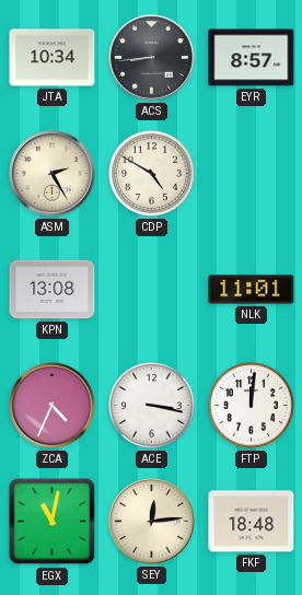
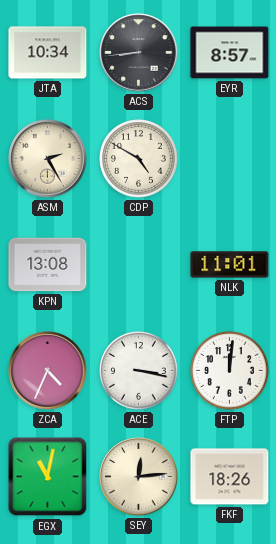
FKF: 18:48 -> 18:26 (230, 477)
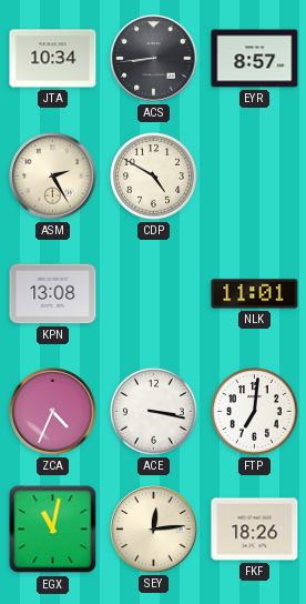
FTP: 12:01 -> 7:01 (255, 412)
